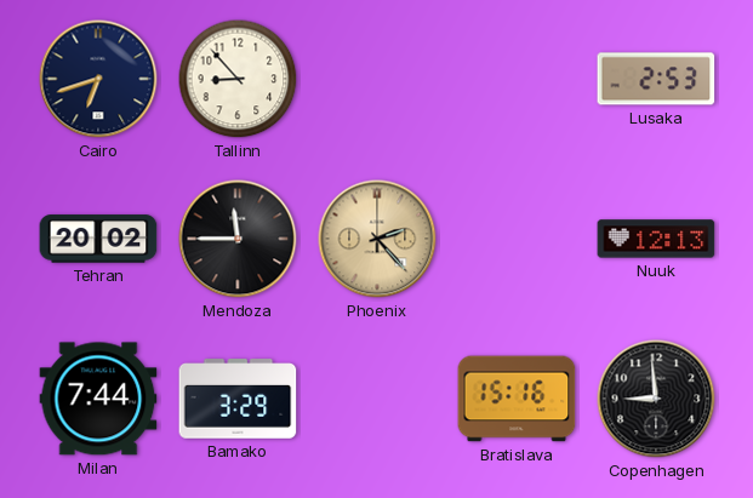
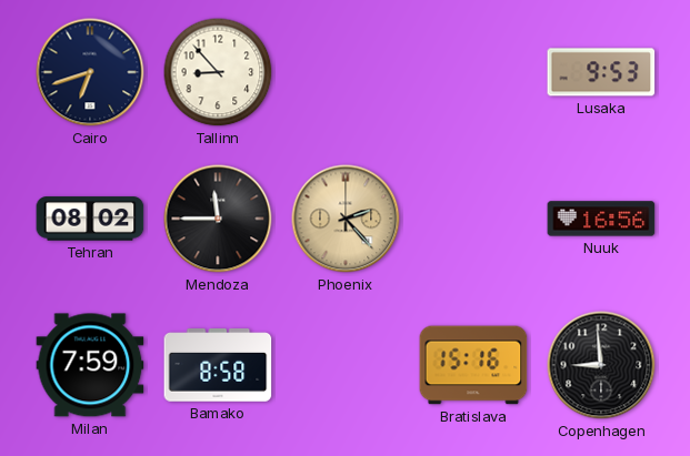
Lusaka: 2:53 -> 9:53 (601, 72)
Tehran: 20:02 -> 08:02 (90, 219)
Nuuk: 12:13 -> 16:56 (601, 219)
Milan: 7:44 -> 7:59 (90, 365)
Bamako: 3:29 -> 8:58 (218, 365)
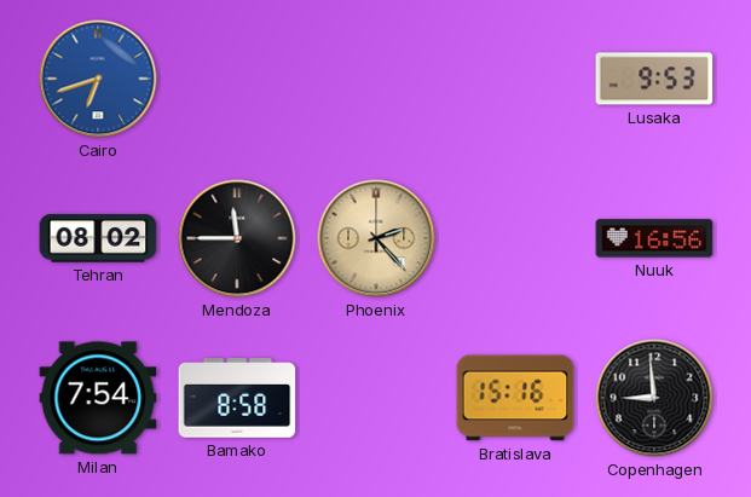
Cairo dial: navy -> blue (98, 79)
Tallinn: 8:53 -> none (218, 72)
Milan: 7:59 -> 7:54 (98, 398)
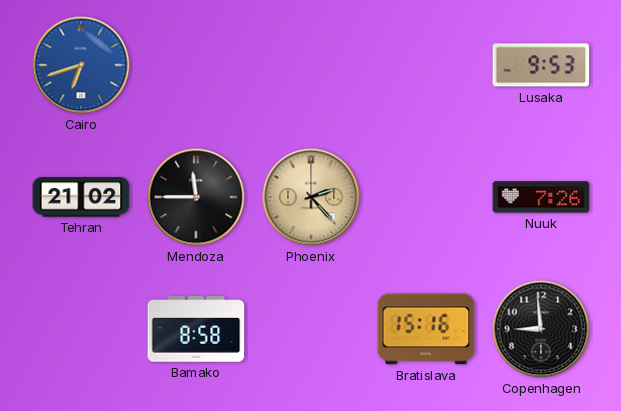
Tehran: 08:02 -> 21:02 (81, 197)
Nuuk: 16:56 -> 7:26 (541, 197)
Milan: 7:54 -> none (98, 398)
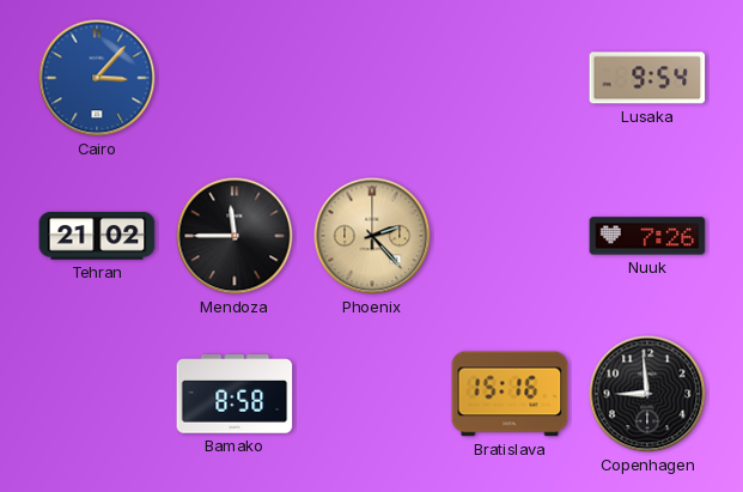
Cairo: 6:42 -> 3:07 (97, 78)
Lusaka: 9:53 -> 9:54 (647, 78)
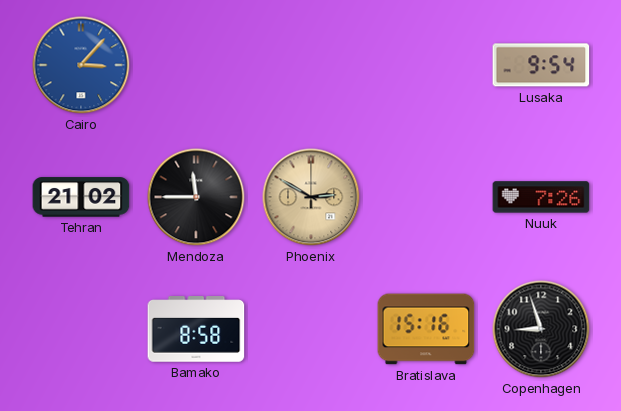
Phoenix: 2:23 -> 2:50 (311, 197)
Copenhagen: 8:59 -> 8:57 (541, 329)
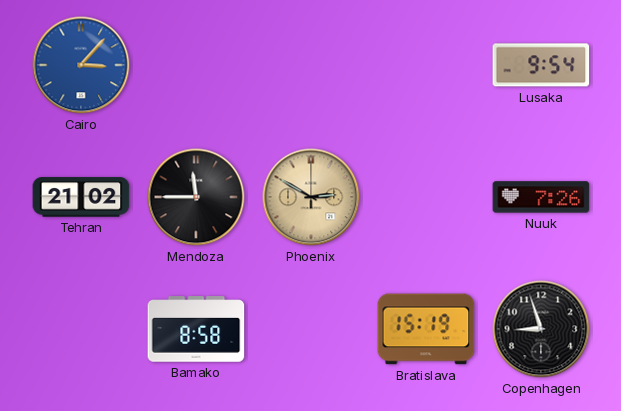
Bratislava: 15:16 -> 15:19 (426, 329)
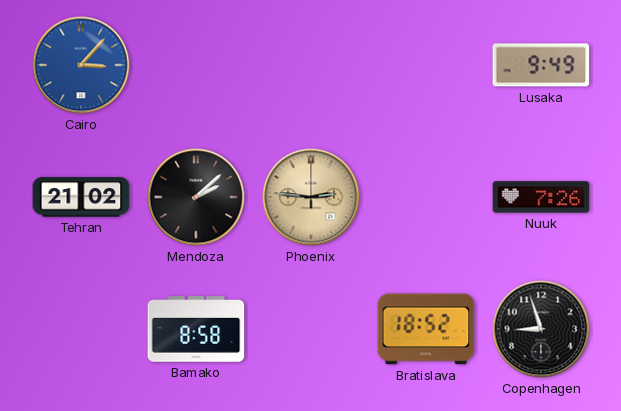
Lusaka: 9:54 -> 9:49 (541, 65)
Mendoza: 11:45 -> 2:08 (196, 197)
Phoenix: 2:50 -> 2:46 (311, 197)
Bratislava: 15:19 -> 18:52 (426, 329)
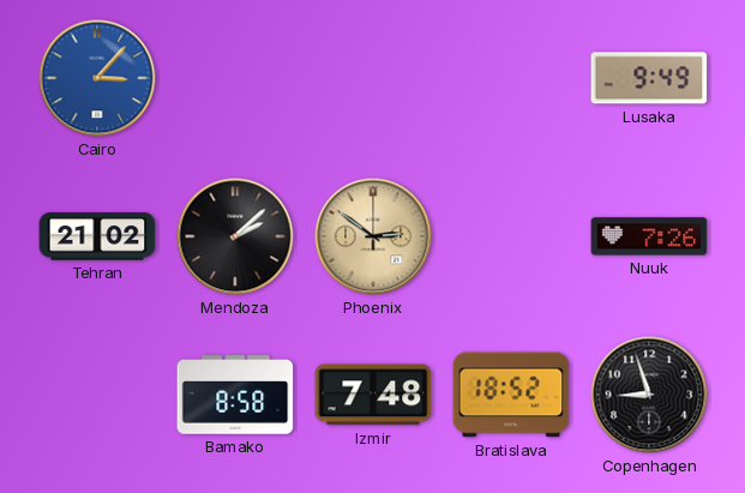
Phoenix: 2:46 -> 2:51 (373, 236)
Izmir: none -> 7:48 (373, 395)
